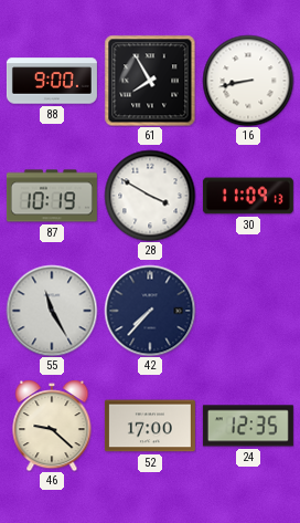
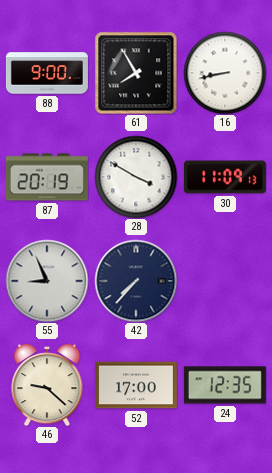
87: 10:19 -> 20:19 (47, 177)
55: 11:25 -> 8:56 (47, 281)
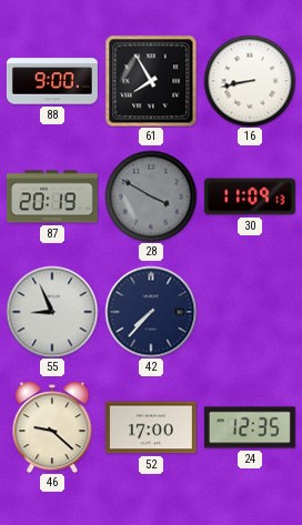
28 dial: white -> grey (151, 196)
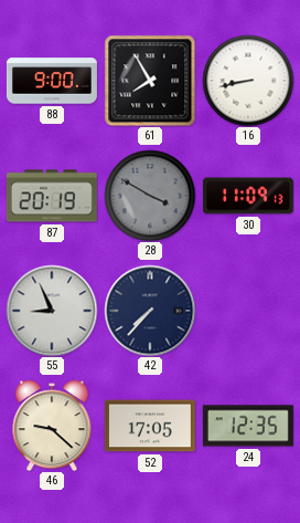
52: 17:00 -> 17:05 (150, 426)
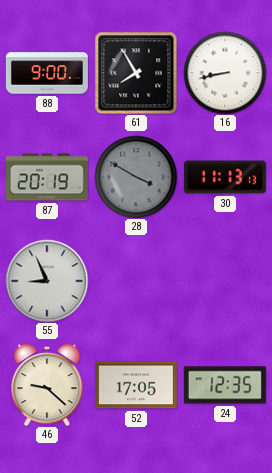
30: 11:09 -> 11:13 (225, 177)
42: 7:37 -> none (150, 311)
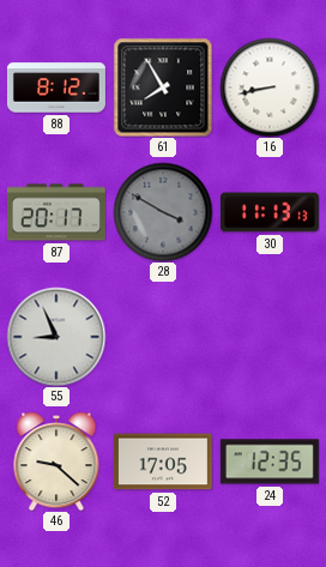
88: 9:00 -> 8:12 (56, 88)
87: 20:19 -> 20:17 (56, 212)
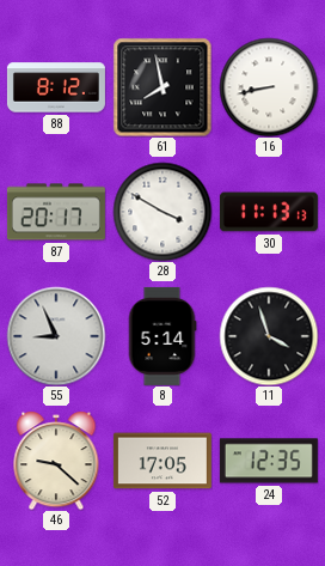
61: 7:55 -> 7:58 (162, 87)
28 dial: grey -> white (162, 212)
8: none -> 5:14 (162, 336)
11: none -> 3:57 (269, 336)
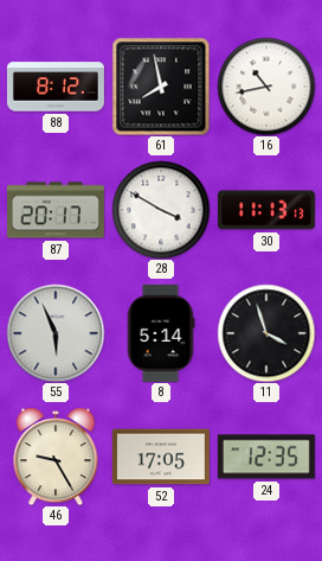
16: 8:43 -> 10:43 (266, 87)
55: 8:56 -> 5:56 (56, 333)
46: 9:22 -> 9:25 (56, 457)
